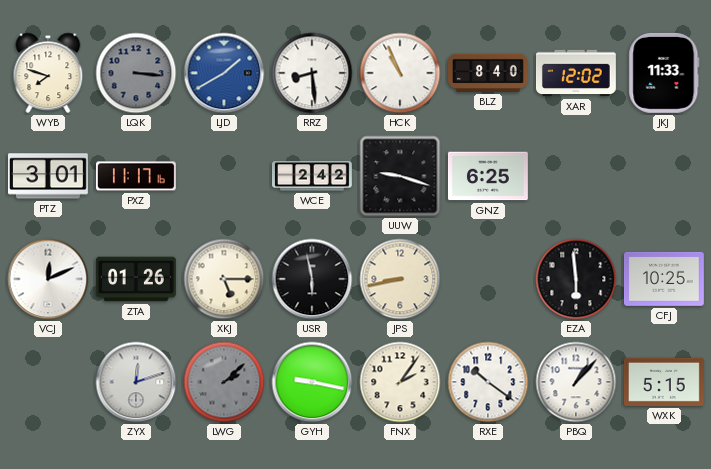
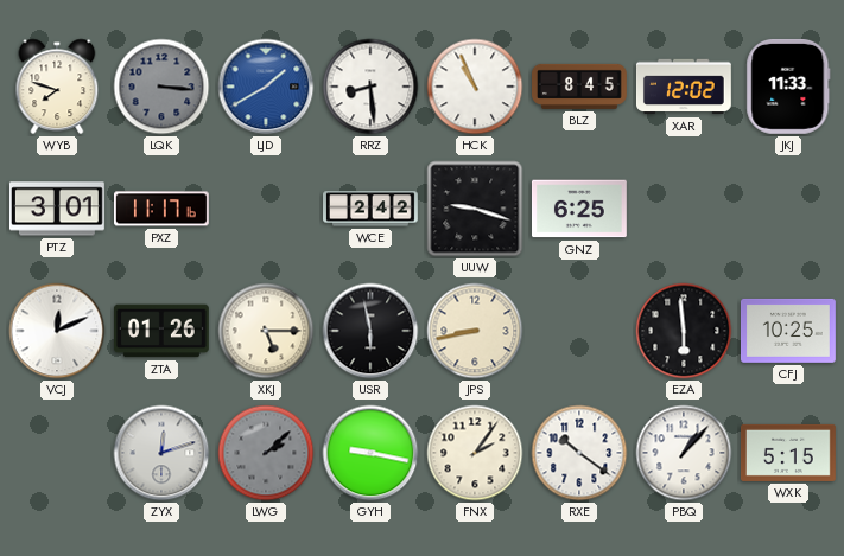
BLZ: 8:40 -> 8:45 (580, 87)
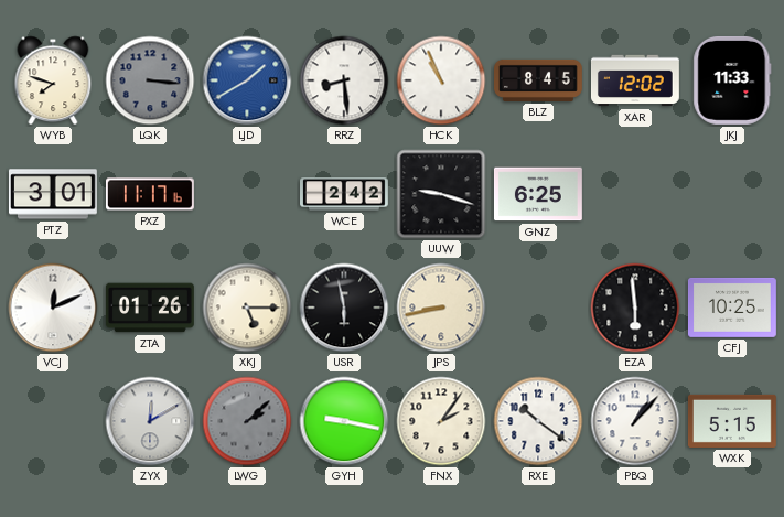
ZYX: 12:12 -> 12:10 (150, 421)
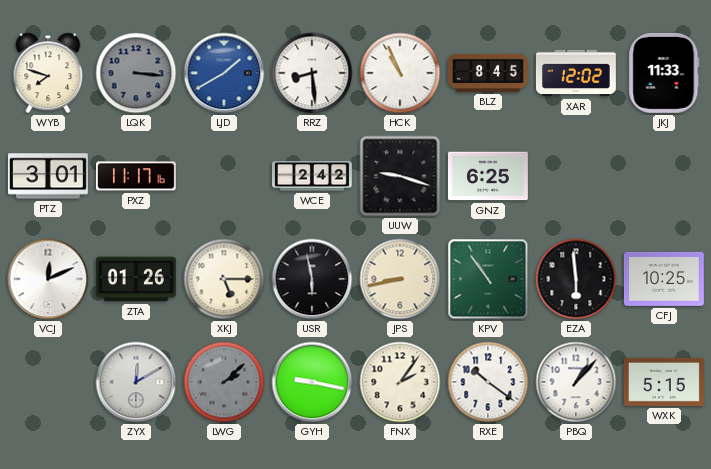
KPV: none -> 10:54 (488, 279)
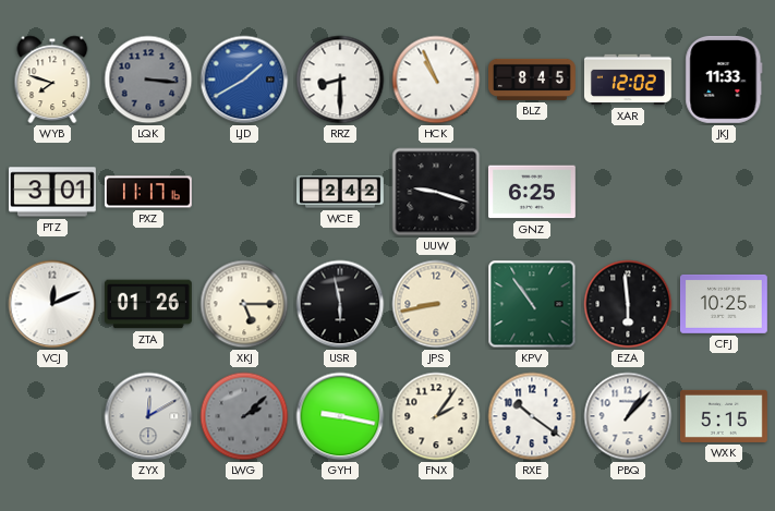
RRZ: 8:29 -> 8:30 (340, 80)
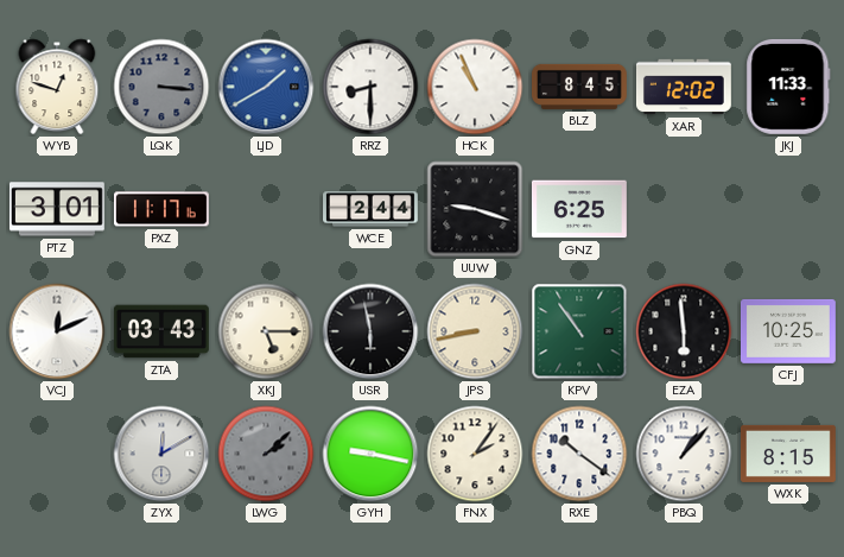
WYB: 7:48 -> 12:48 (57, 87)
WCE: 2:42 -> 2:44 (372, 209)
ZTA: 01:26 -> 03:43 (161, 331)
WXK: 5:15 -> 8:15 (788, 454)
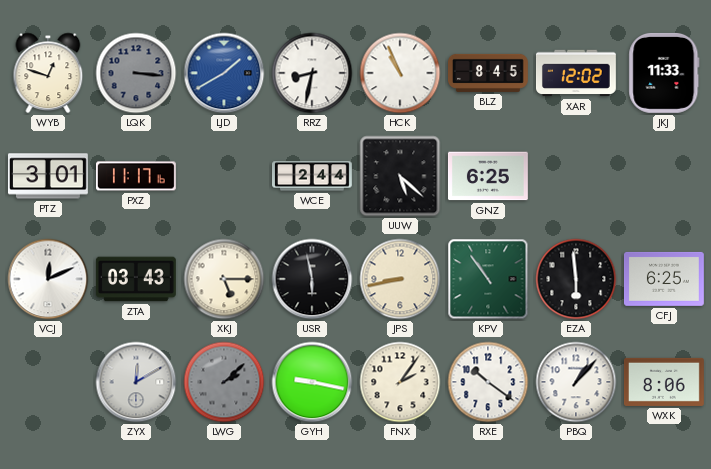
RRZ: 8:30 -> 8:32 (312, 73)
UUW: 9:18 -> 5:22 (400, 176)
CFJ: 10:25 -> 6:25 (664, 279)
WXK: 8:15 -> 8:06 (664, 382)
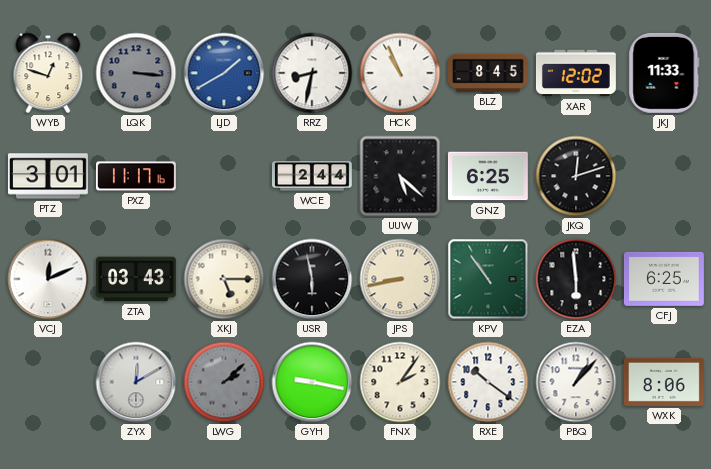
JKQ: none -> 12:12 (576, 176)
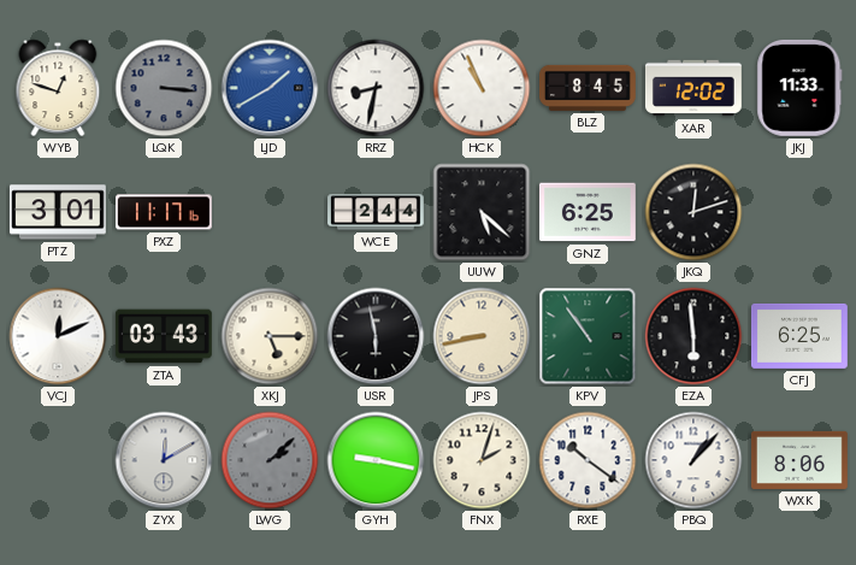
FNX: 2:06 -> 2:03 (482, 460)
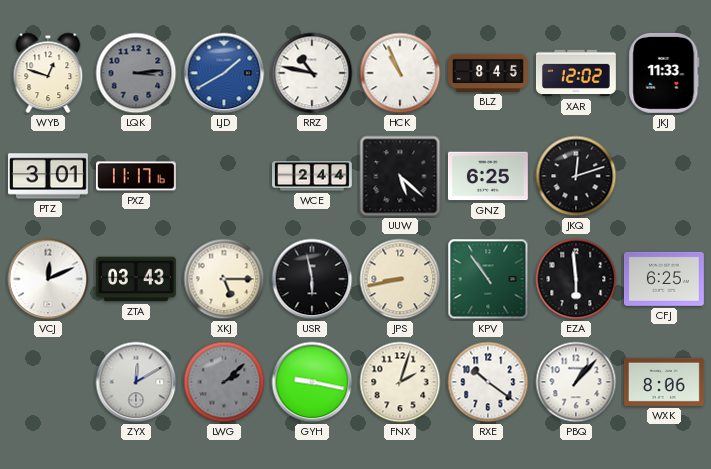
LQK: 3:16 -> 3:14 (136, 73)
RRZ: 8:32 -> 10:47 (312, 73)
